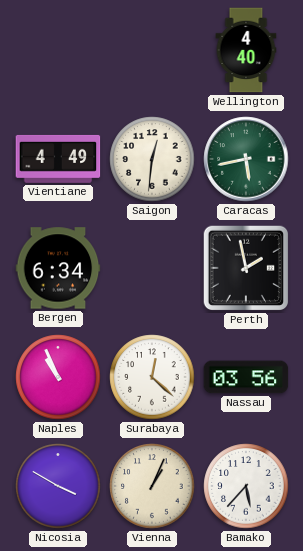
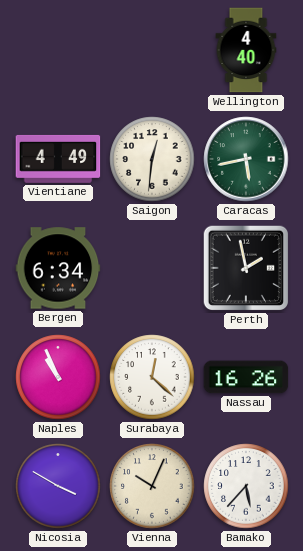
Nassau: 03:56 -> 16:26 (246, 377)
Vienna: 1:04 -> 10:04 (152, 486)
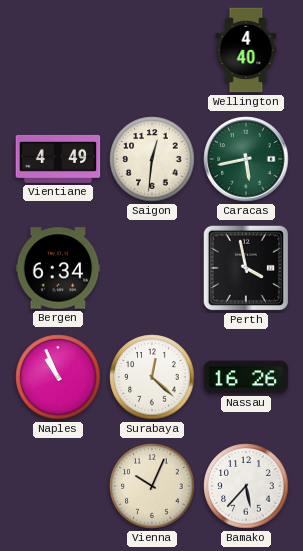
Perth: 1:58 -> 3:58 (246, 268)
Nicosia: 3:50 -> none (58, 486)
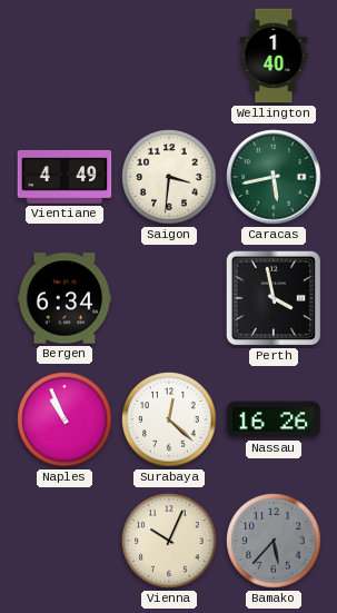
Wellington: 4:40 -> 1:40 (274, 56)
Saigon: 12:31 -> 3:31 (169, 177)
Bamako dial: white -> grey (274, 541)
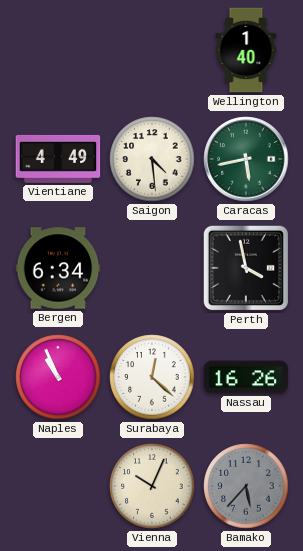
Saigon: 3:31 -> 4:29 (152, 159)
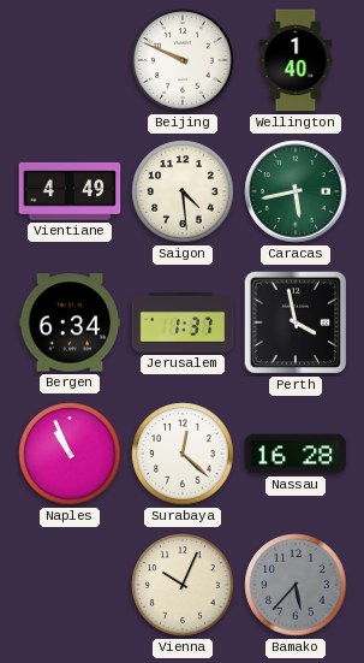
Beijing: none -> 9:49 (183, 60)
Jerusalem: none -> 1:37 (183, 324)
Nassau: 16:26 -> 16:28 (296, 454)
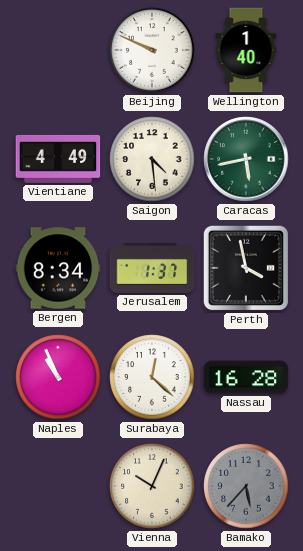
Bergen: 6:34 -> 8:34 (58, 268)
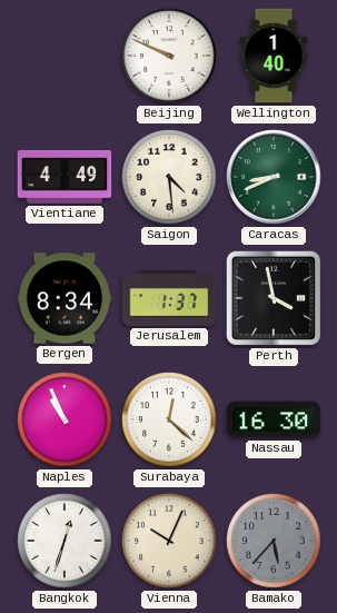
Caracas: 5:43 -> 8:41 (274, 177)
Nassau: 16:28 -> 16:30 (274, 419)
Bangkok: none -> 12:33 (65, 541)
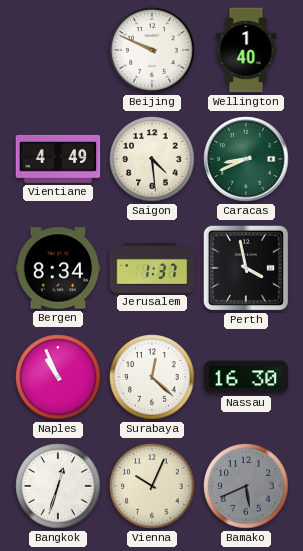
Bamako: 5:37 -> 5:41 (246, 486)
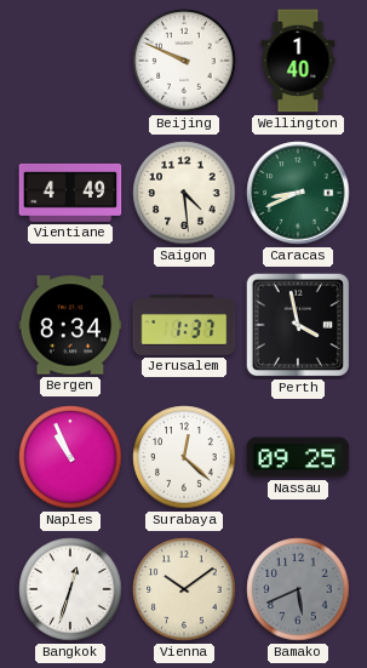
Nassau: 16:30 -> 09:25 (298, 457)
Vienna: 10:04 -> 10:09 (184, 589)
